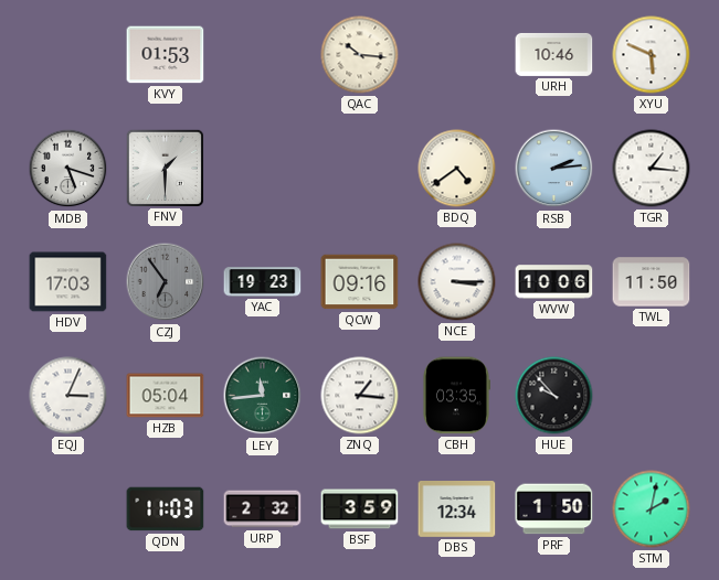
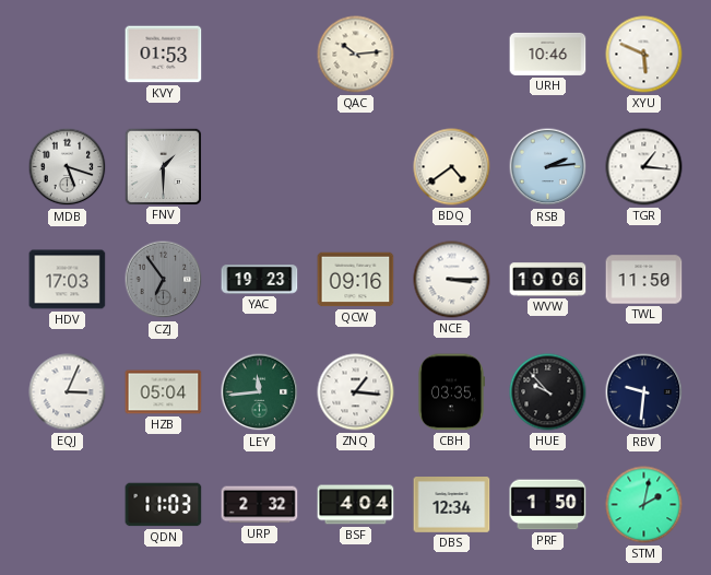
QAC: 10:16 -> 10:14 (356, 55)
RBV: none -> 9:31 (644, 392)
BSF: 3:59 -> 4:04 (356, 505)
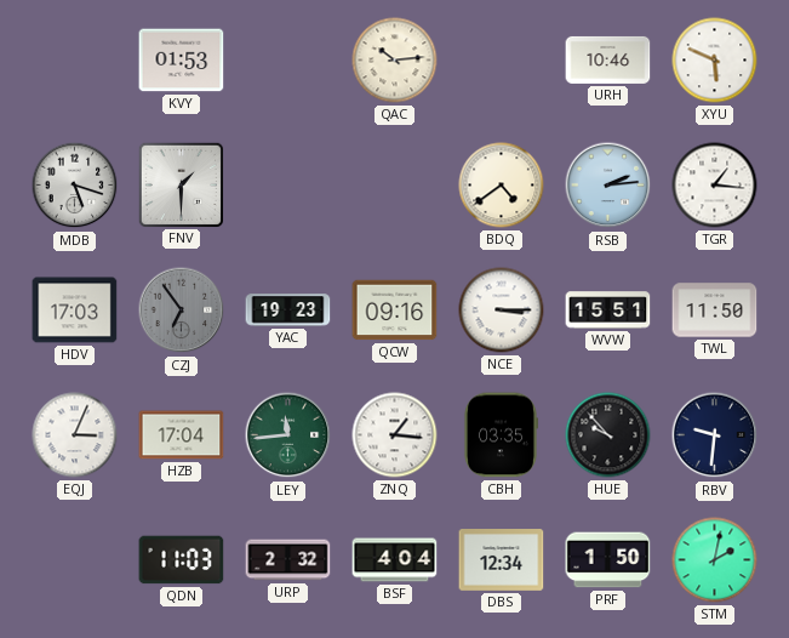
WVW: 10:06 -> 15:51 (608, 311)
HZB: 05:04 -> 17:04 (182, 435)
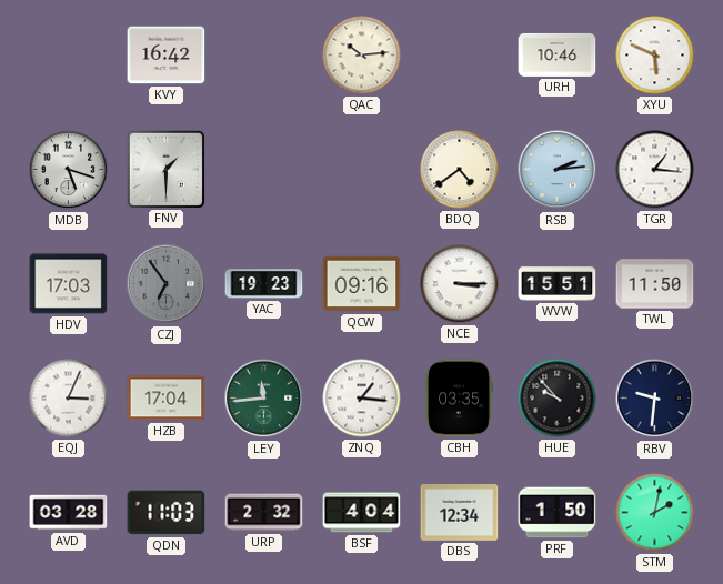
KVY: 01:53 -> 16:42 (167, 56)
AVD: none -> 03:28 (69, 513)
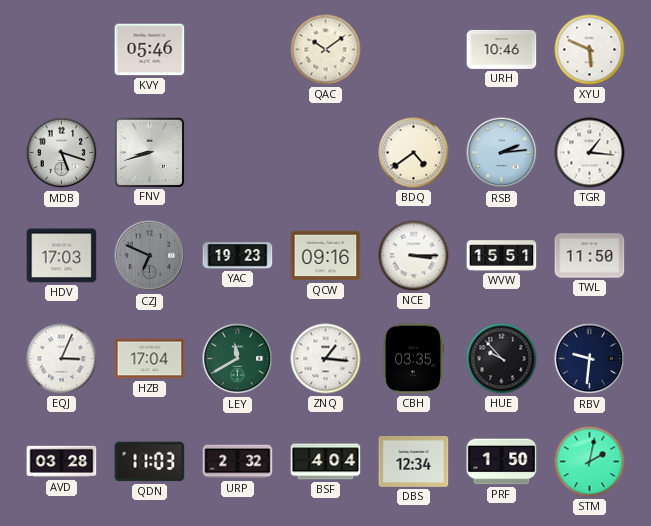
KVY: 16:42 -> 05:46 (150, 50)
QAC: 10:14 -> 10:09 (326, 50)
FNV: 1:30 -> 8:42 (149, 152)
CZJ: 6:54 -> 6:49 (150, 256)
LEY: 11:44 -> 11:40 (238, 359)
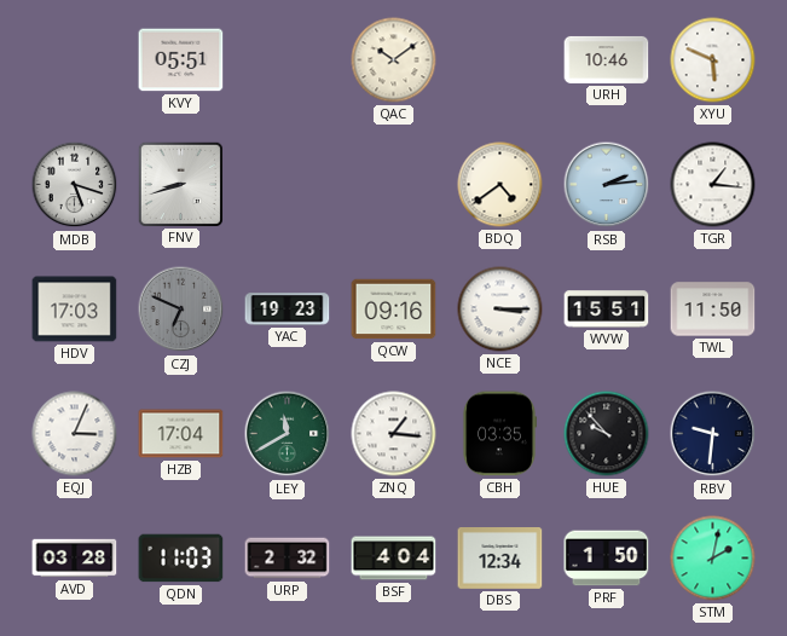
KVY: 05:46 -> 05:51 (181, 60)
